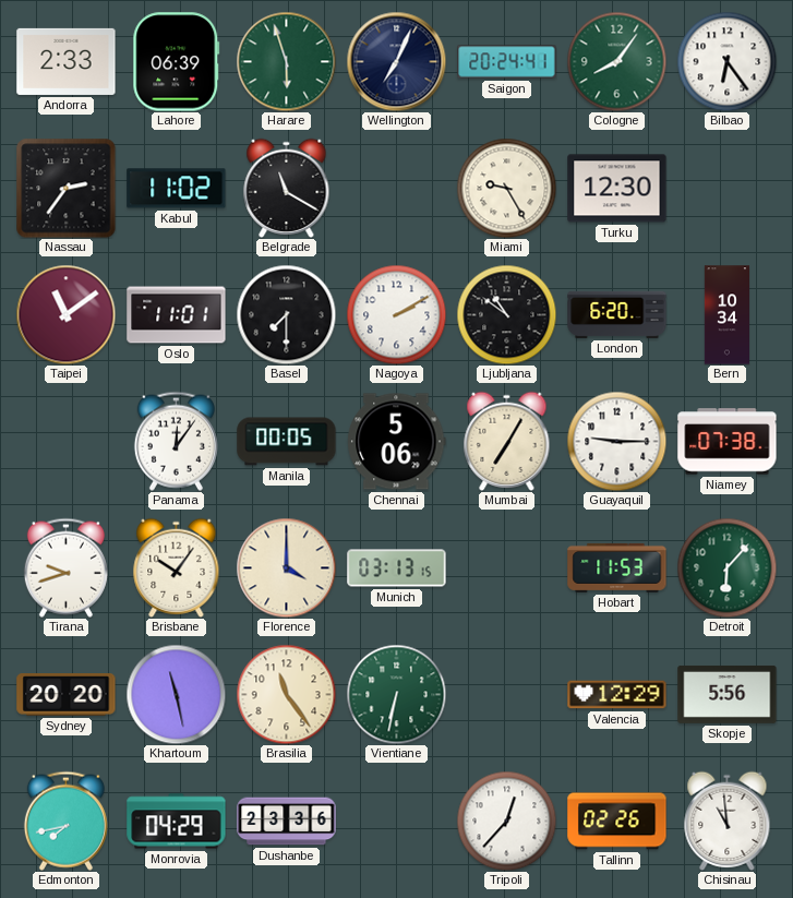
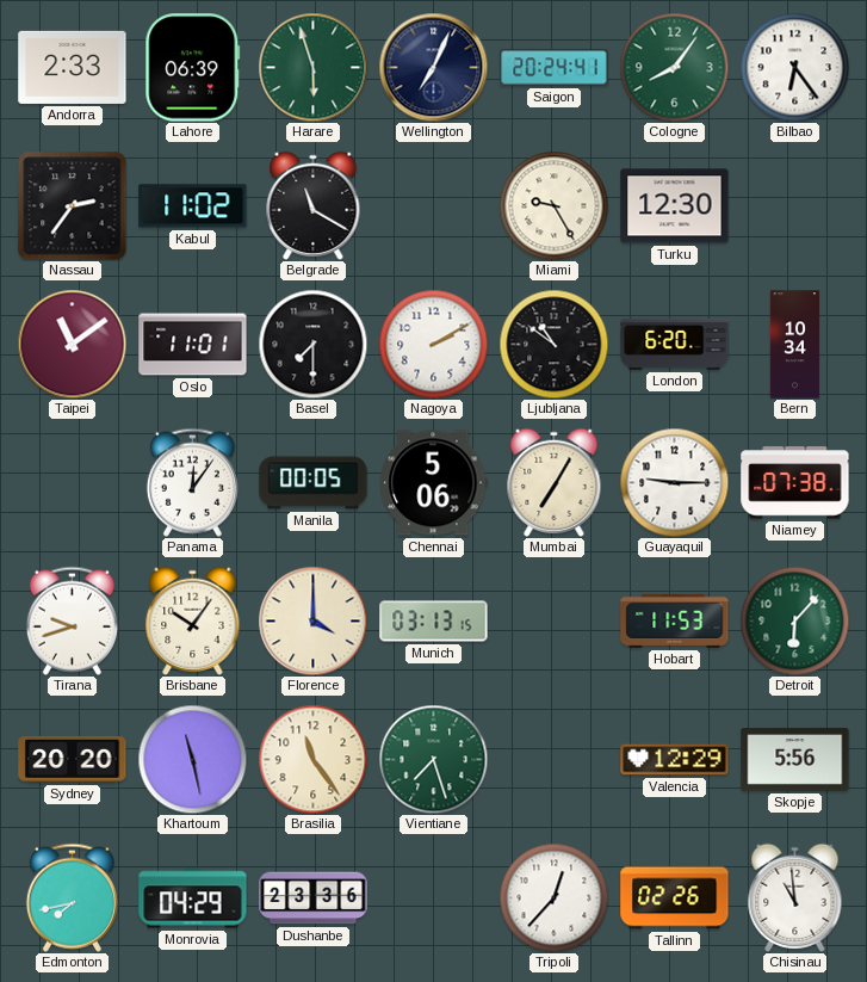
Vientiane: 6:32 -> 7:27 (433, 759)
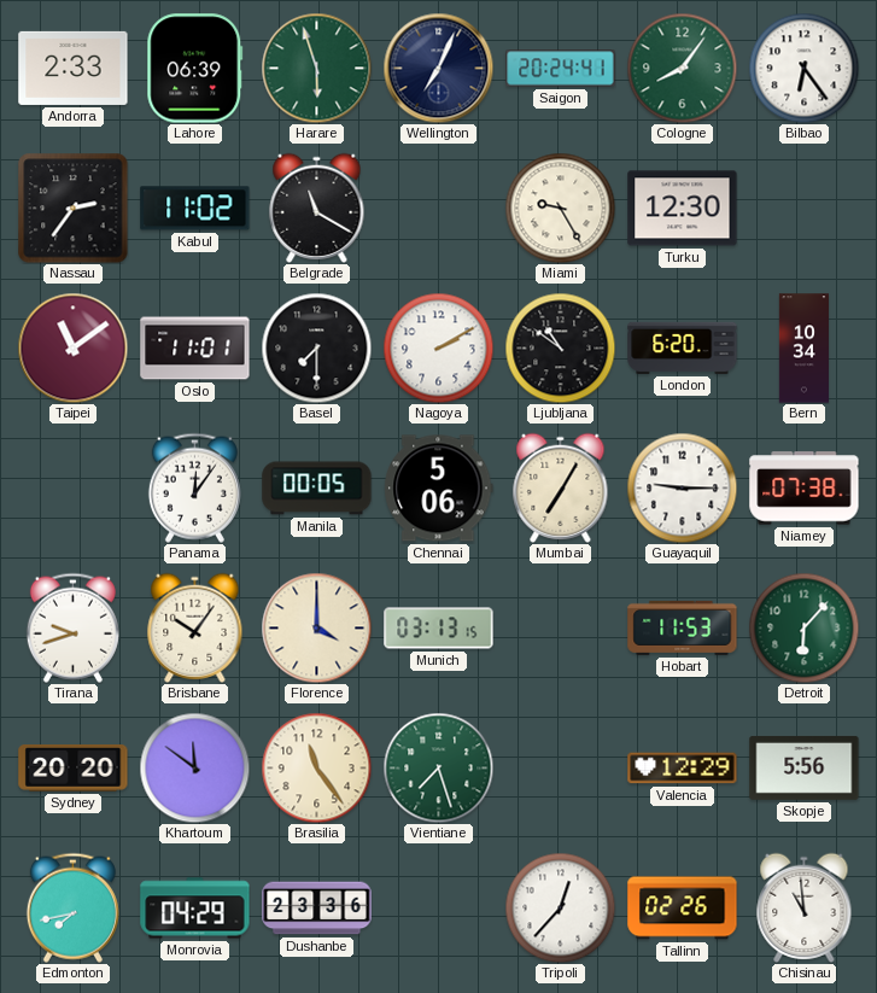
Khartoum: 11:28 -> 11:51 (194, 767)
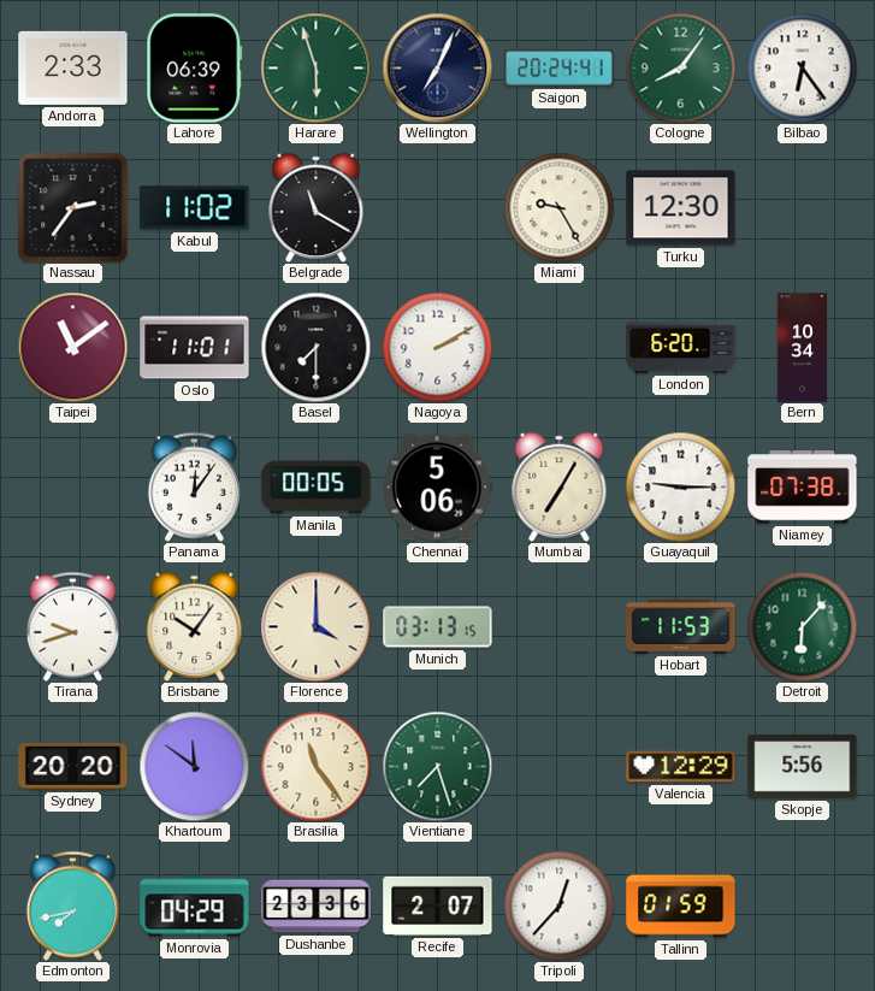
Ljubljana: 10:51 -> none (560, 347)
Recife: none -> 2:07 (438, 906)
Tallinn: 02:26 -> 01:59 (681, 907)
Chisinau: 10:59 -> none (805, 907)
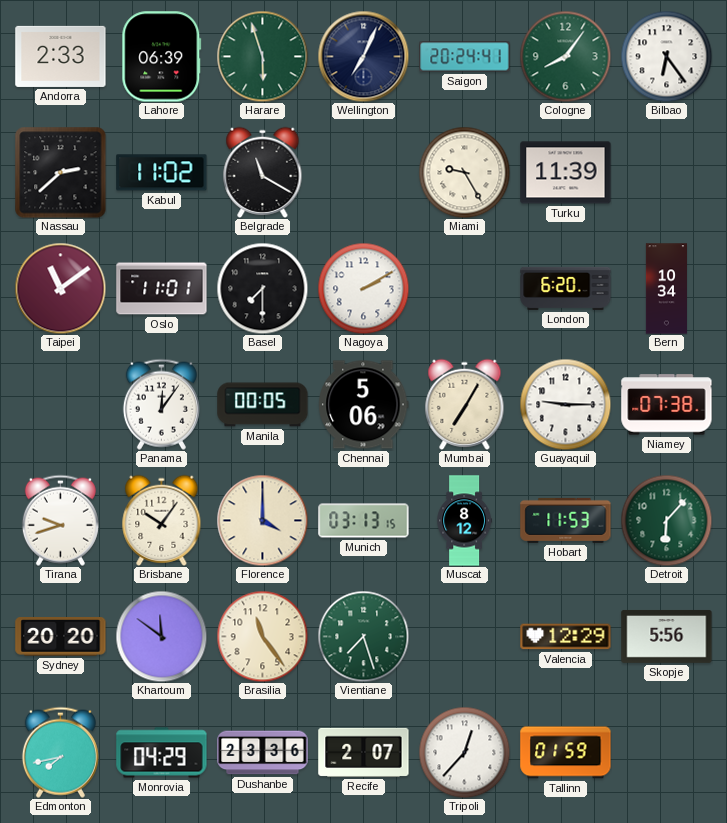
Nassau: 2:36 -> 2:38 (61, 173)
Turku: 12:30 -> 11:39 (566, 173)
Muscat: none -> 8:12 (465, 521)
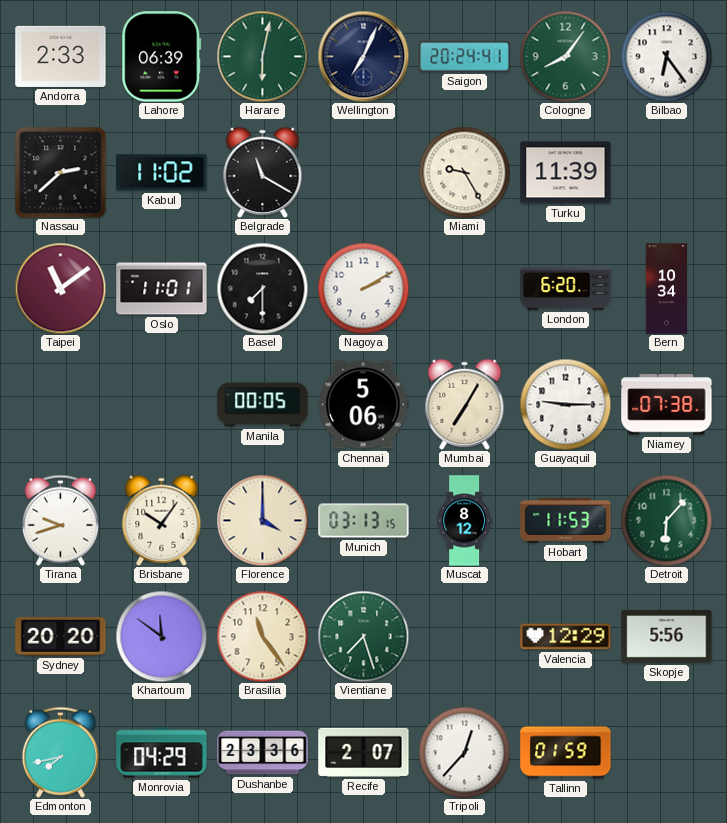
Harare: 5:57 -> 6:02 (262, 56)
Panama: 12:06 -> none (161, 404)
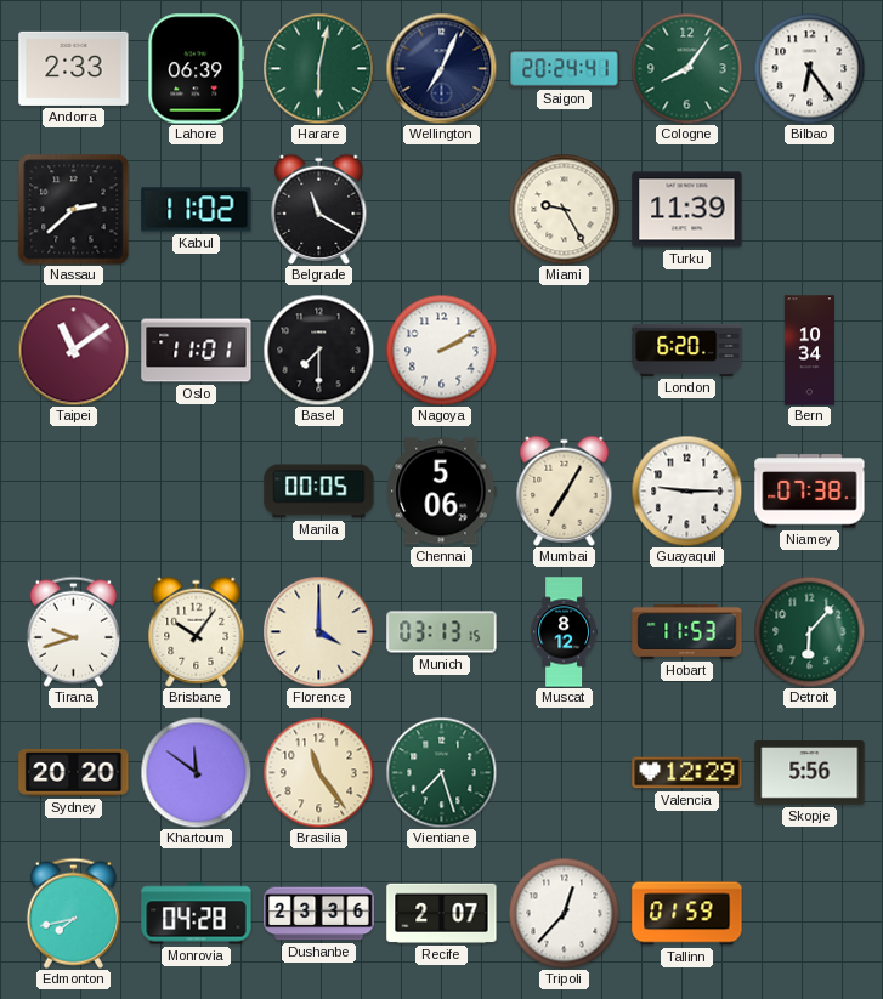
Monrovia: 04:29 -> 04:28 (197, 914)
